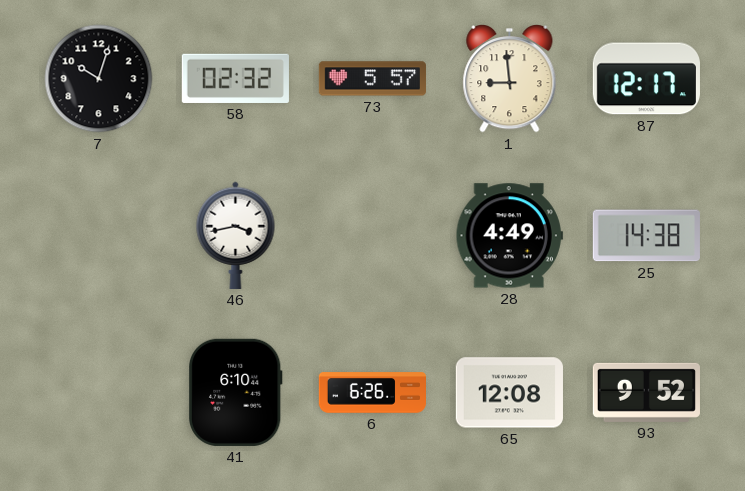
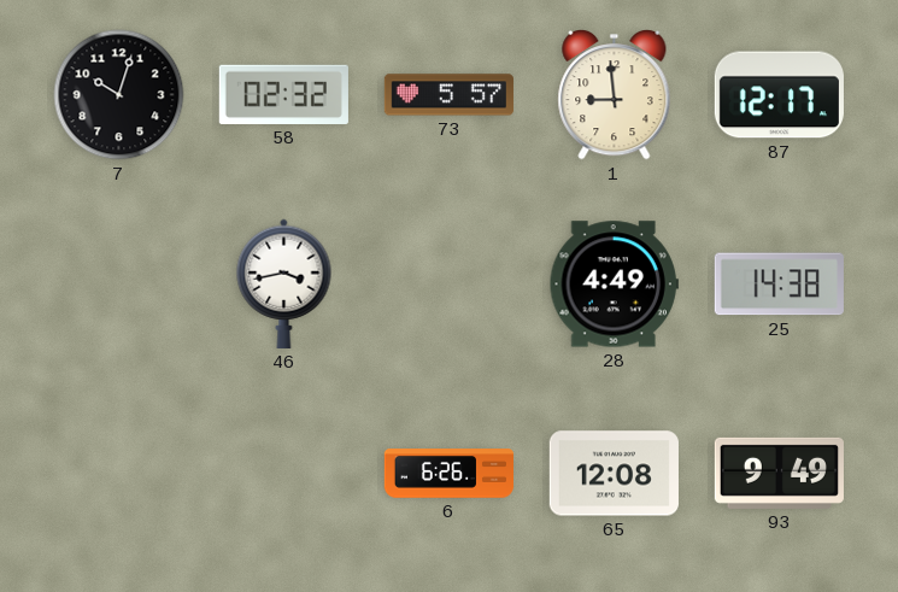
41: 6:10 -> none (236, 392)
93: 9:52 -> 9:49 (779, 473)
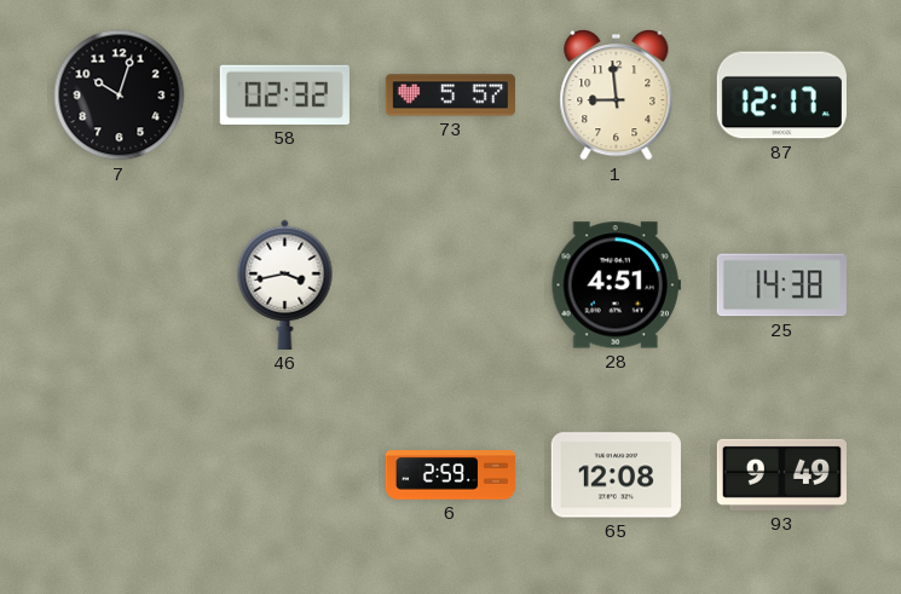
28: 4:49 -> 4:51 (616, 286)
6: 6:26 -> 2:59 (450, 475)
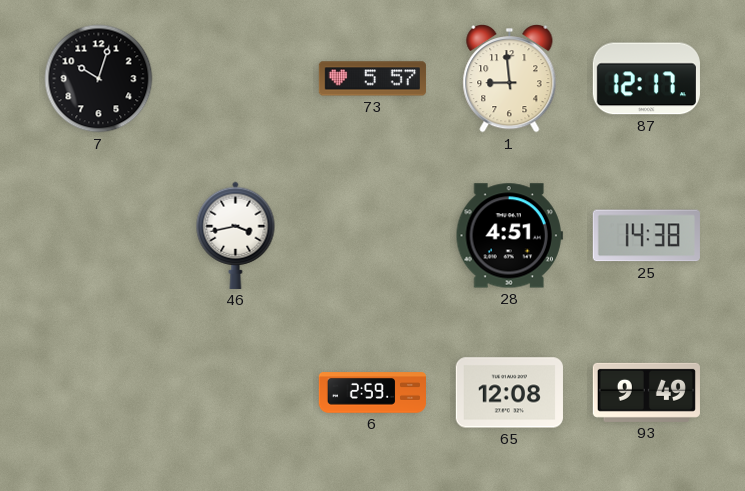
58: 02:32 -> none (284, 94)
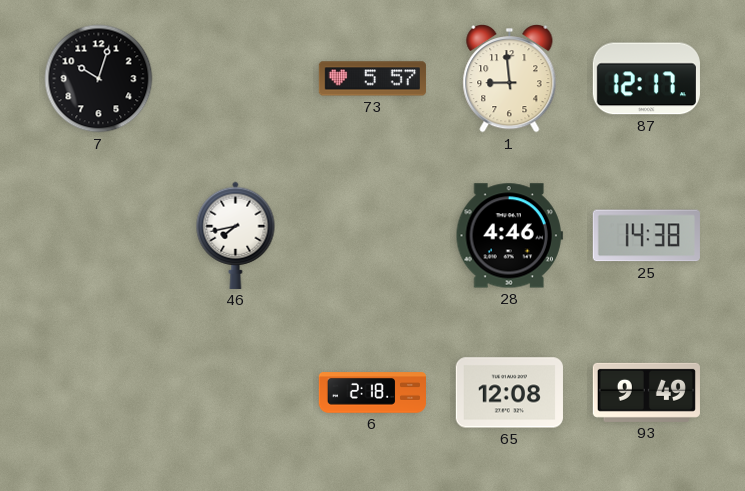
46: 3:43 -> 7:43 (236, 235)
28: 4:51 -> 4:46 (509, 236)
6: 2:59 -> 2:18 (372, 393)
